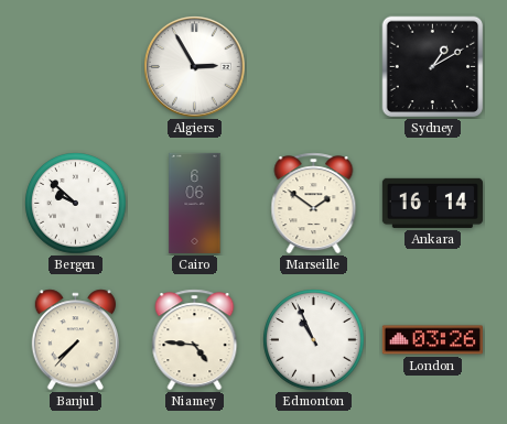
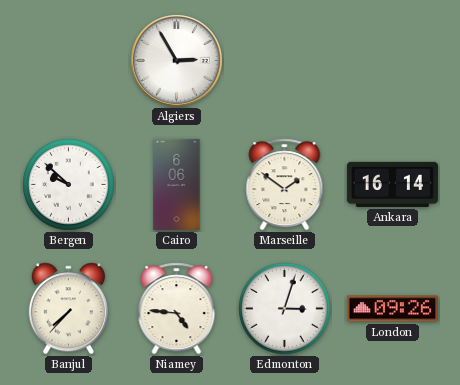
Sydney: 1:10 -> none (433, 67)
Edmonton: 10:56 -> 3:03 (285, 309)
London: 03:26 -> 09:26 (392, 309)
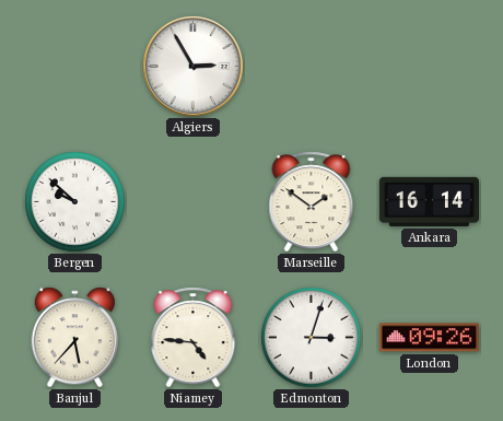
Cairo: 6:06 -> none (177, 184)
Banjul: 7:37 -> 5:37 (74, 338)
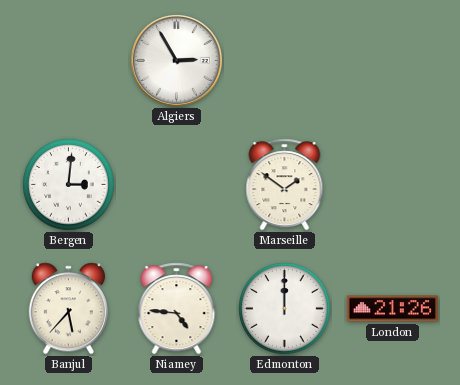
Bergen: 9:52 -> 3:01 (69, 185)
Ankara: 16:14 -> none (429, 201)
Edmonton: 3:03 -> 12:00 (285, 309)
London: 09:26 -> 21:26 (392, 309)
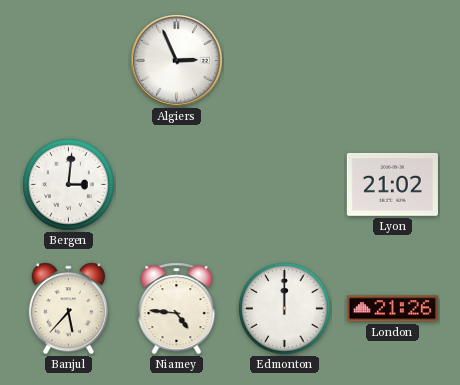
Algiers: 2:55 -> 2:56 (177, 61)
Marseille: 1:51 -> none (285, 185)
Lyon: none -> 21:02 (392, 184)
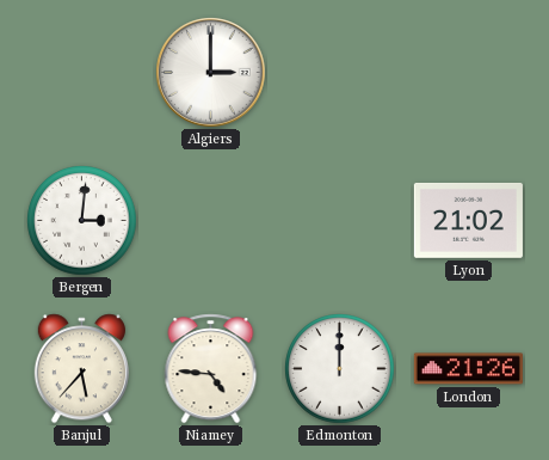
Algiers: 2:56 -> 3:00 (211, 73)
